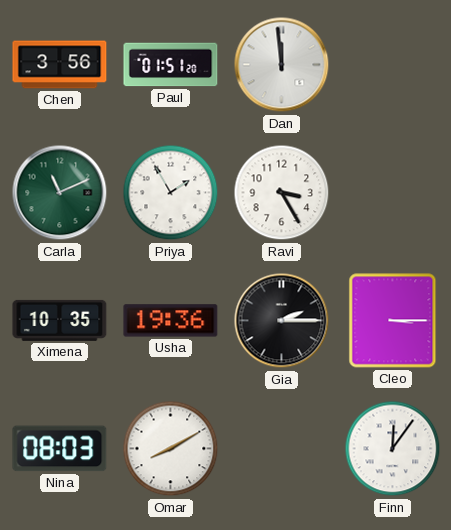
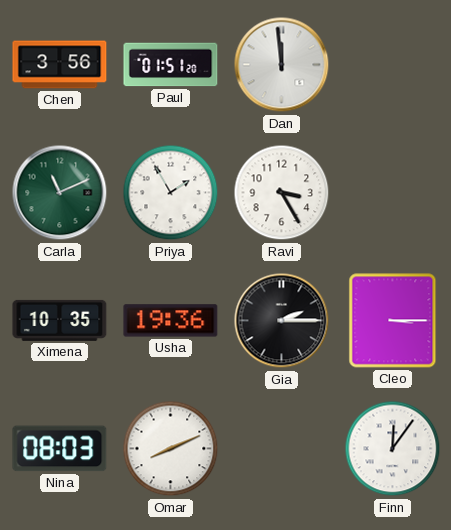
Omar: 8:10 -> 8:11 (171, 449)
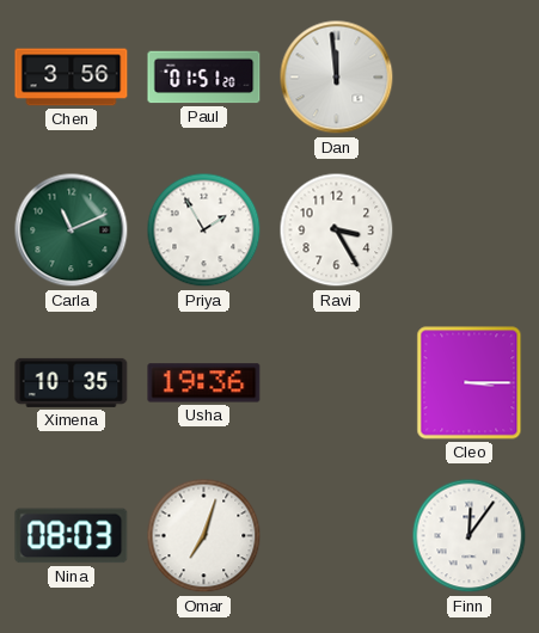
Gia: 2:15 -> none (282, 321)
Omar: 8:11 -> 7:03 (204, 536)
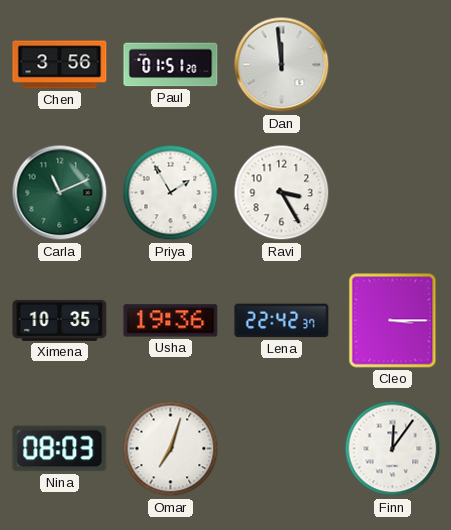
Lena: none -> 22:42 (282, 321)
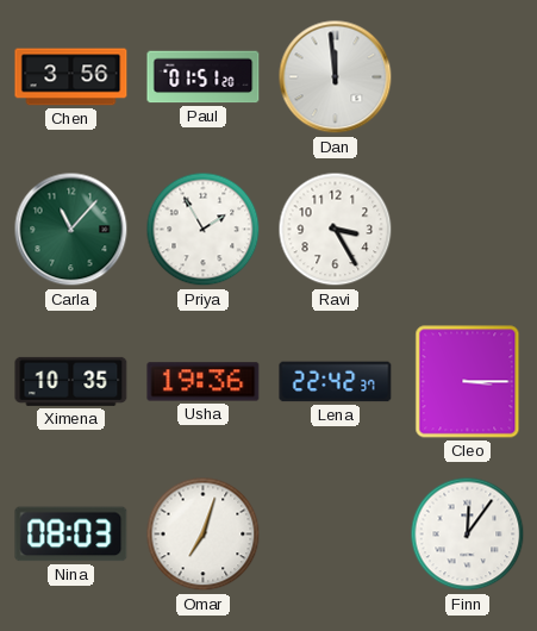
Carla: 11:11 -> 11:07 (71, 230)
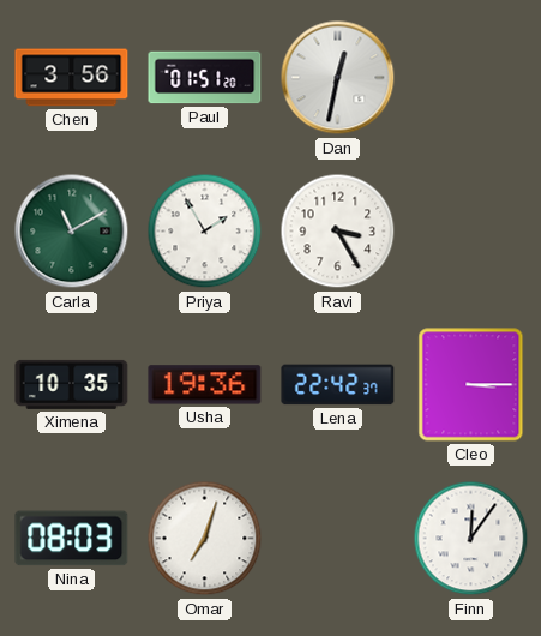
Dan: 11:59 -> 12:32 (338, 78)
Carla: 11:07 -> 11:10 (72, 232)
